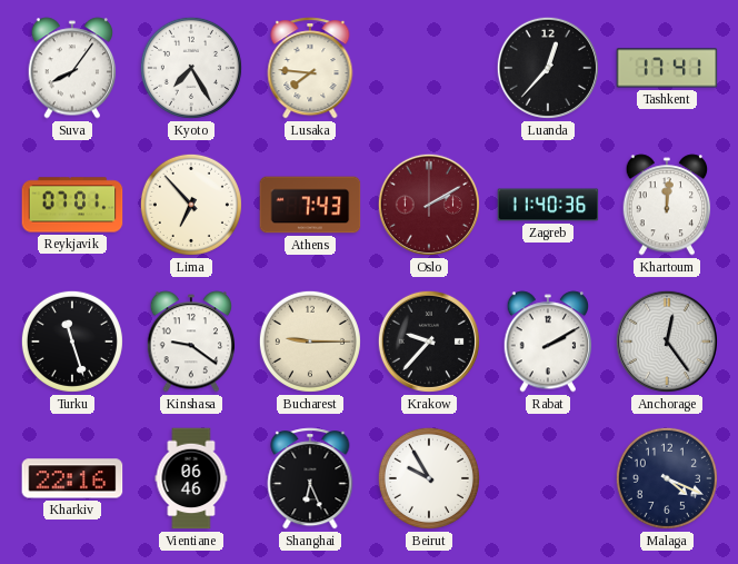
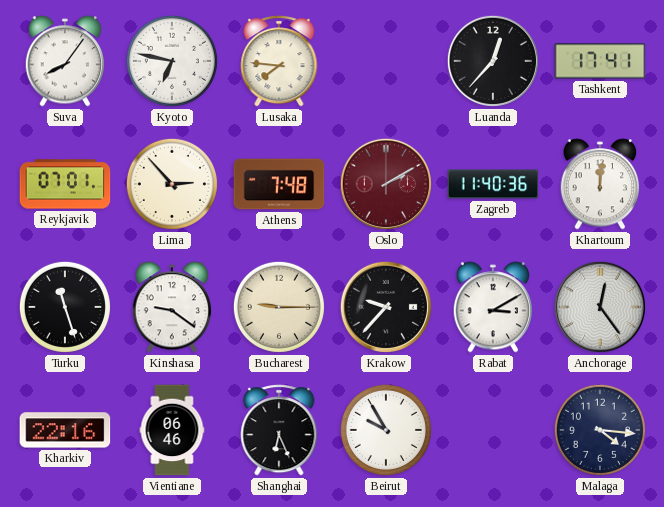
Kyoto: 7:25 -> 6:47 (172, 61)
Lima: 6:53 -> 2:53 (172, 184)
Athens: 7:43 -> 7:48 (279, 184)
Rabat: 2:10 -> 3:10 (493, 307)
Malaga: 4:19 -> 4:16 (600, 430)
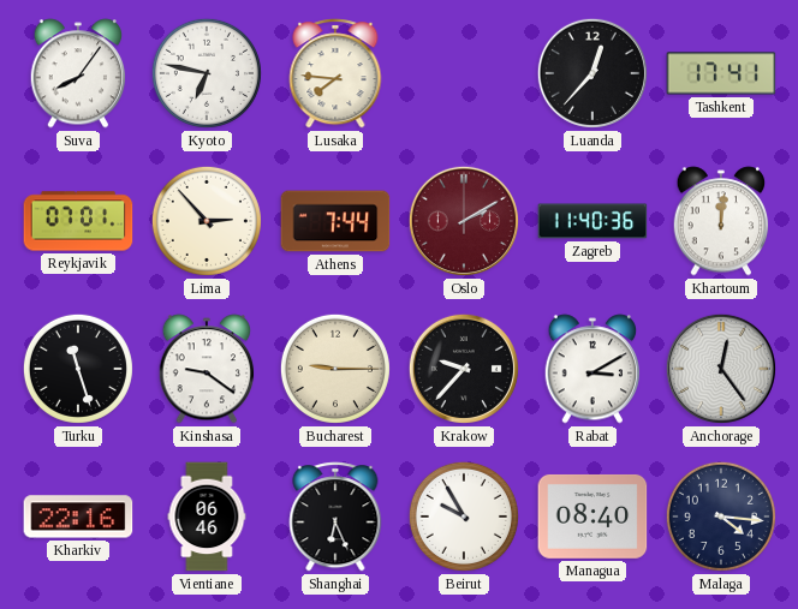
Athens: 7:48 -> 7:44 (335, 221)
Managua: none -> 08:40 (592, 517)
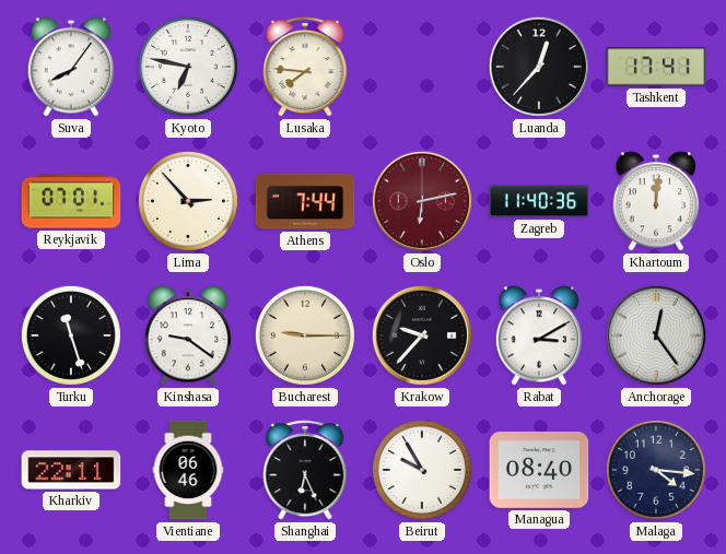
Oslo: 2:10 -> 6:13 (422, 201)
Kharkiv: 22:16 -> 22:11 (71, 470)
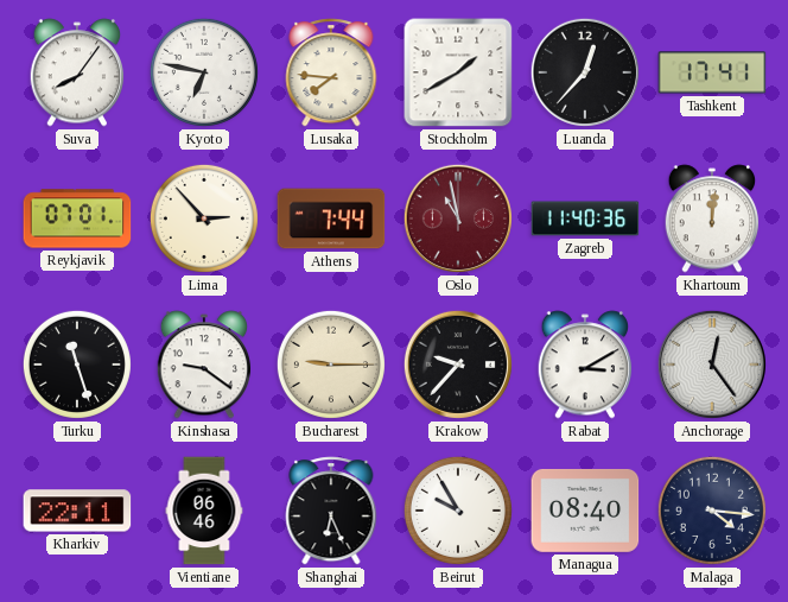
Stockholm: none -> 1:40 (458, 72)
Oslo: 6:13 -> 10:58 (458, 218)
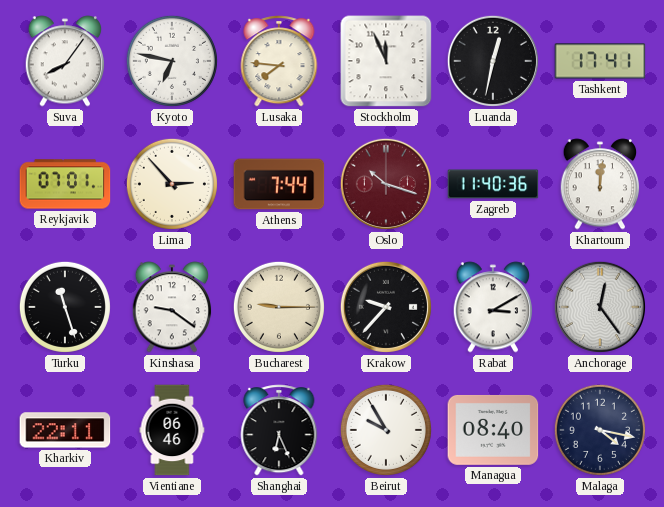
Stockholm: 1:40 -> 11:56 (386, 61)
Luanda: 12:37 -> 12:32 (493, 61)
Oslo: 10:58 -> 10:18 (386, 184)
Malaga: 4:16 -> 4:17 (600, 430)
